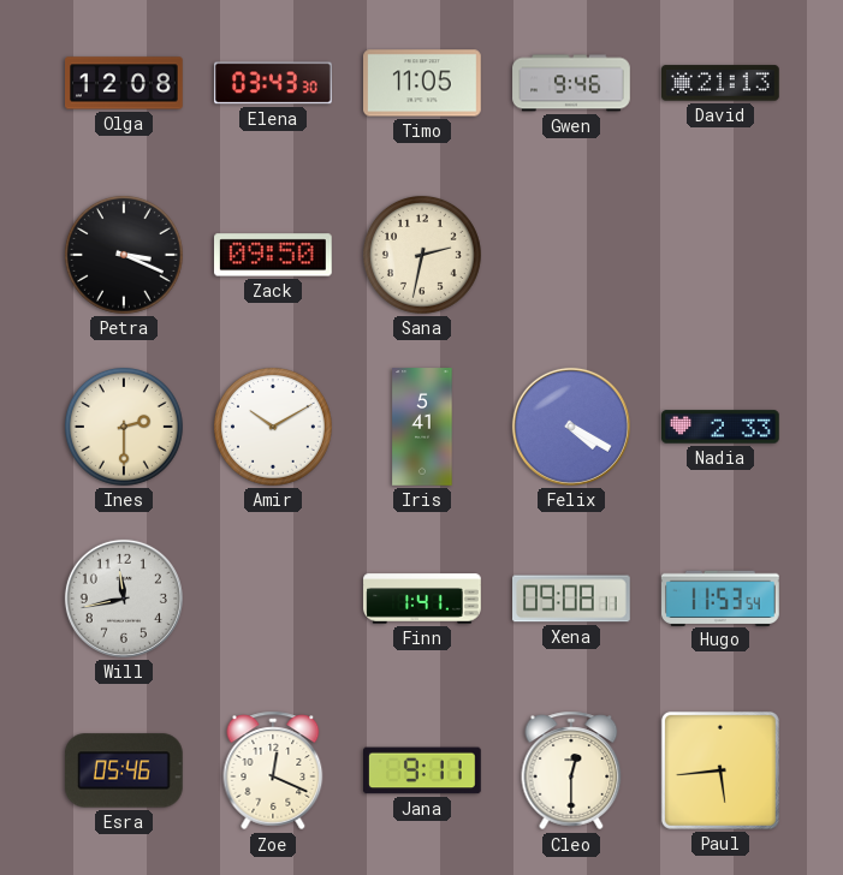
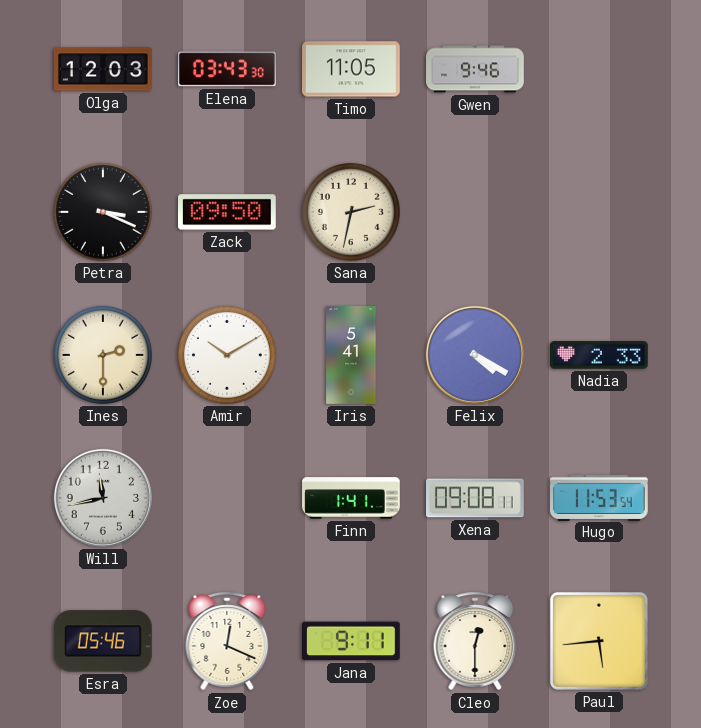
Olga: 12:08 -> 12:03 (104, 69)
David: 21:13 -> none (722, 83)
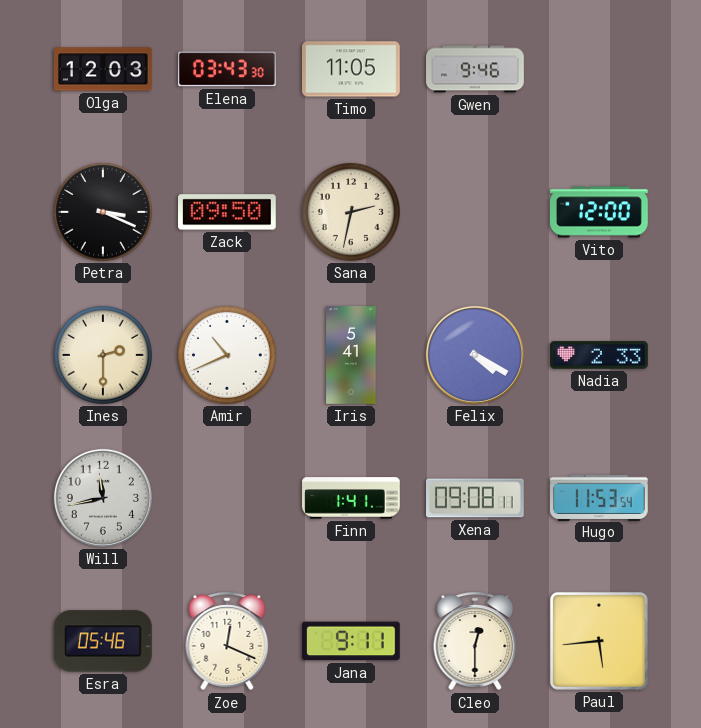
Vito: none -> 12:00 (600, 212)
Amir: 10:10 -> 10:41 (227, 355)
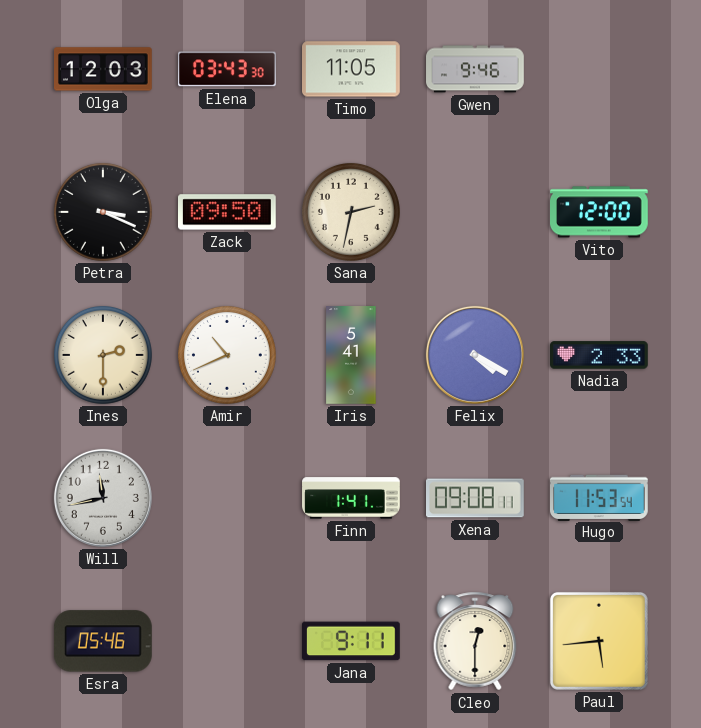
Zoe: 12:19 -> none (227, 641)
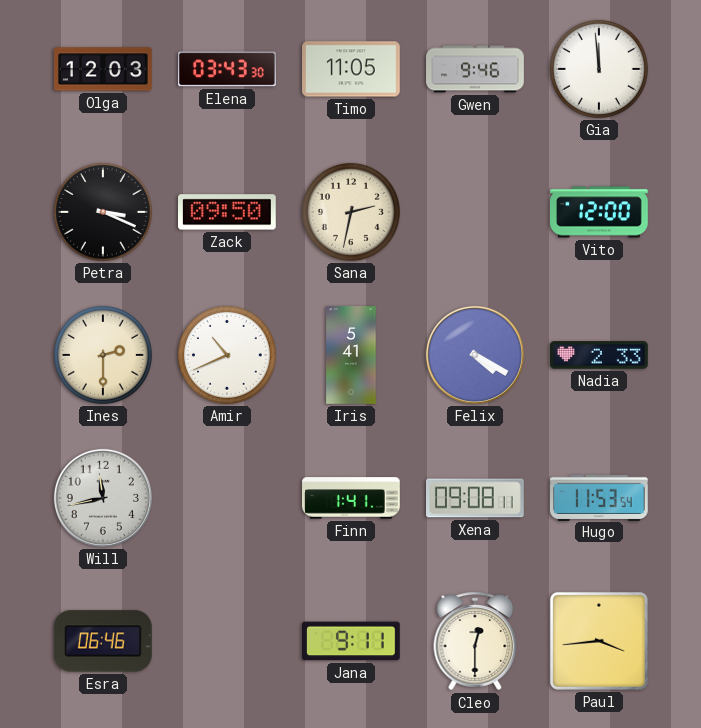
Gia: none -> 11:59 (599, 69)
Esra: 05:46 -> 06:46 (103, 641)
Paul: 5:44 -> 3:44 (599, 641)
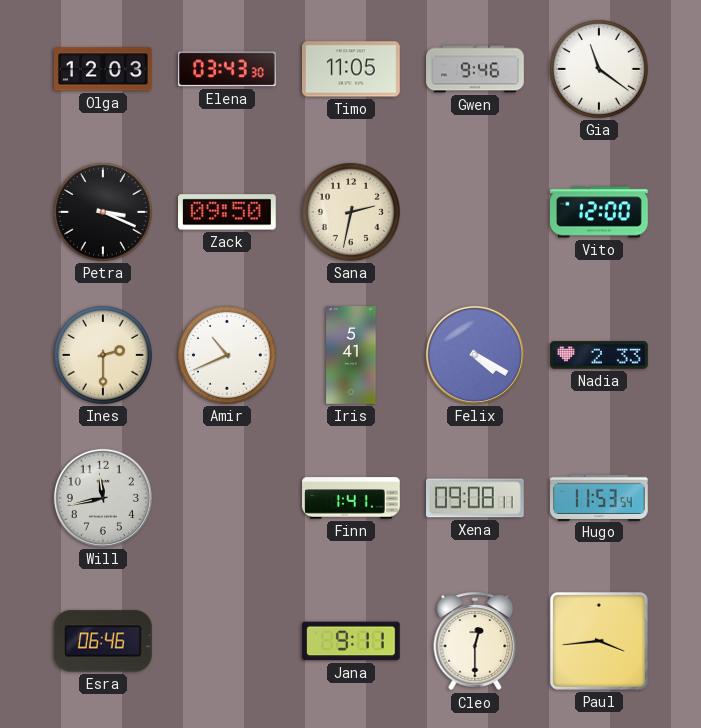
Gia: 11:59 -> 11:21 (599, 69)
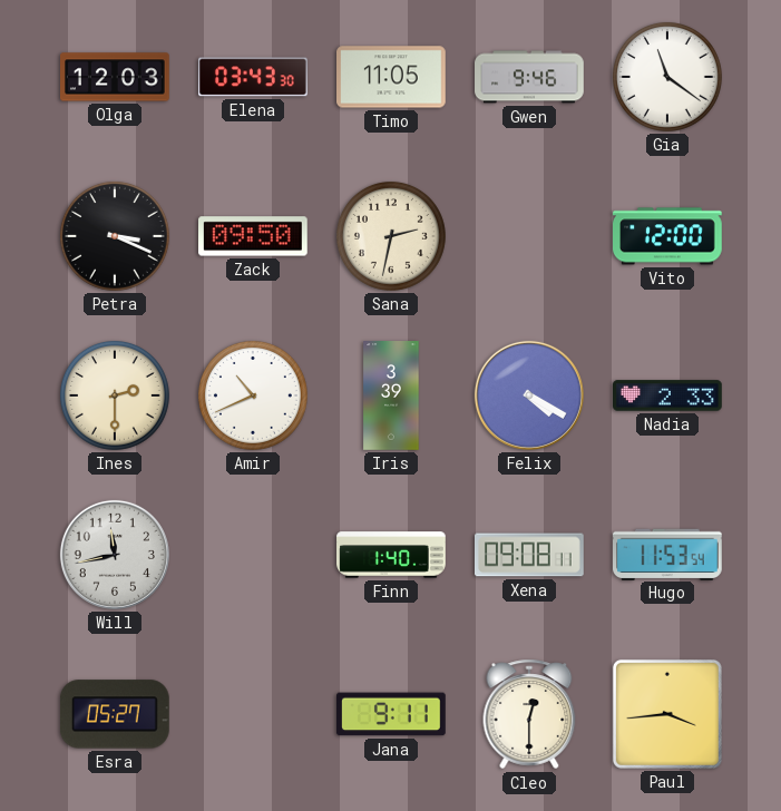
Iris: 5:41 -> 3:39 (391, 395)
Finn: 1:41 -> 1:40 (391, 555)
Esra: 06:46 -> 05:27 (115, 714)
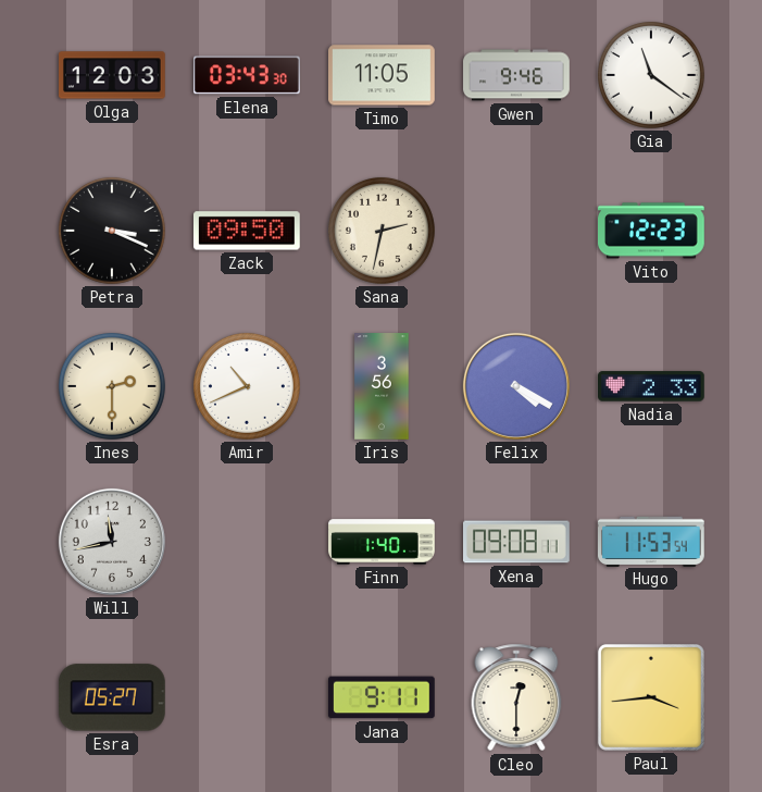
Vito: 12:00 -> 12:23 (652, 231)
Iris: 3:39 -> 3:56 (382, 386)
